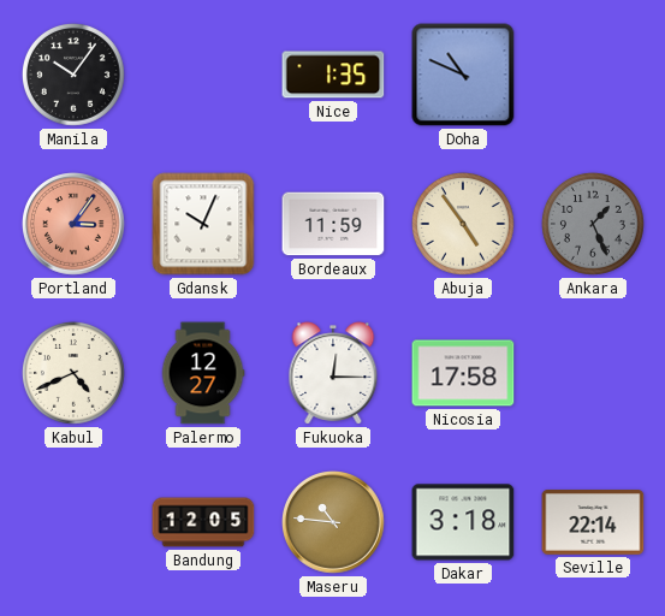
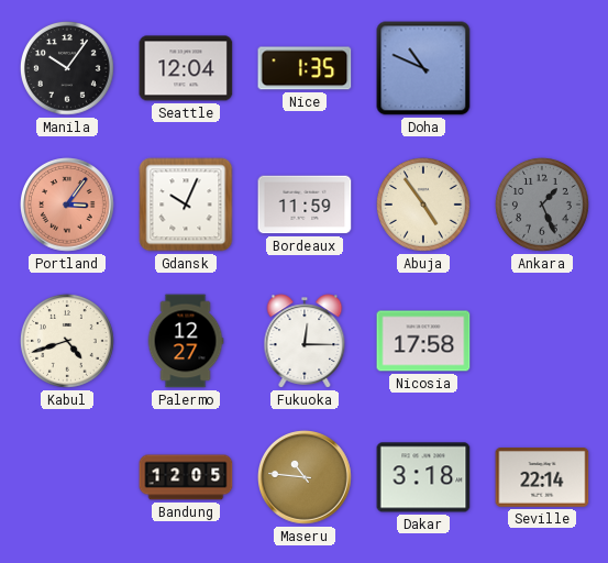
Seattle: none -> 12:04 (186, 68)
Kabul: 4:41 -> 4:42 (67, 341)
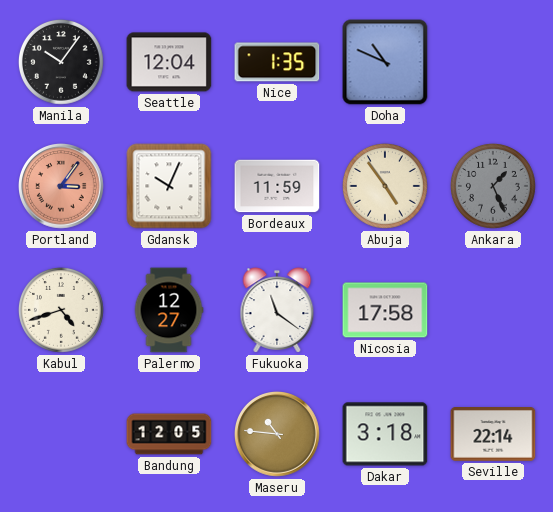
Fukuoka: 12:15 -> 11:21 (277, 310)
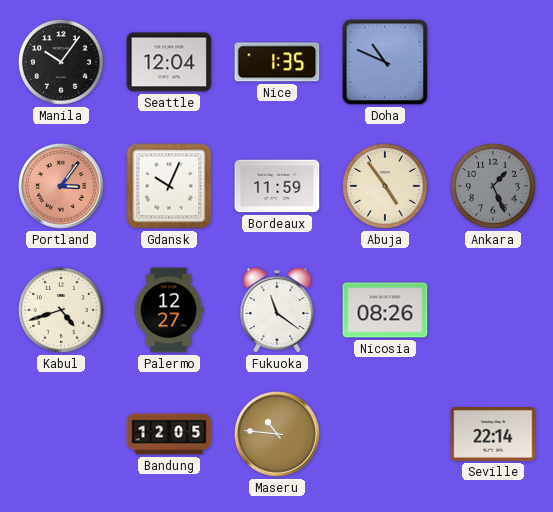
Nicosia: 17:58 -> 08:26 (385, 310)
Dakar: 3:18 -> none (385, 434)
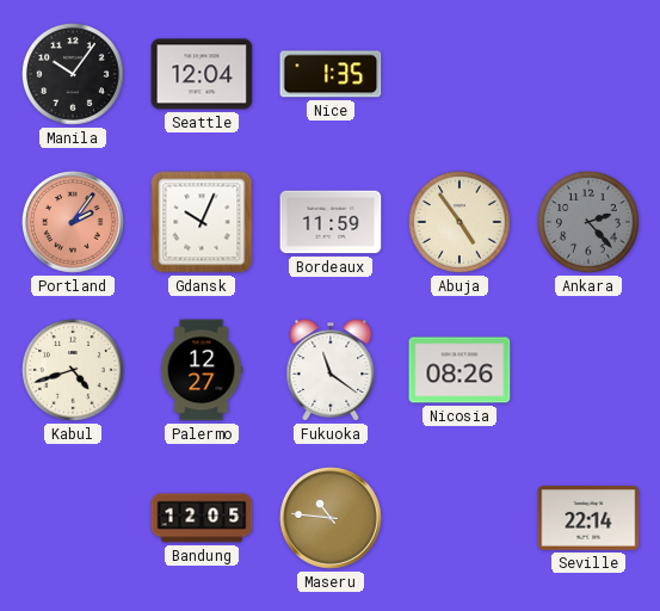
Doha: 10:49 -> none (385, 62)
Portland: 3:06 -> 2:06 (73, 222)
Ankara: 1:26 -> 2:23 (588, 222)
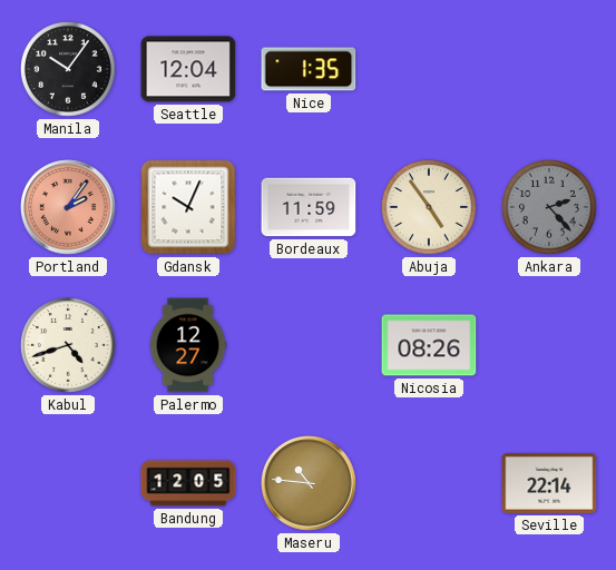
Fukuoka: 11:21 -> none (331, 370)
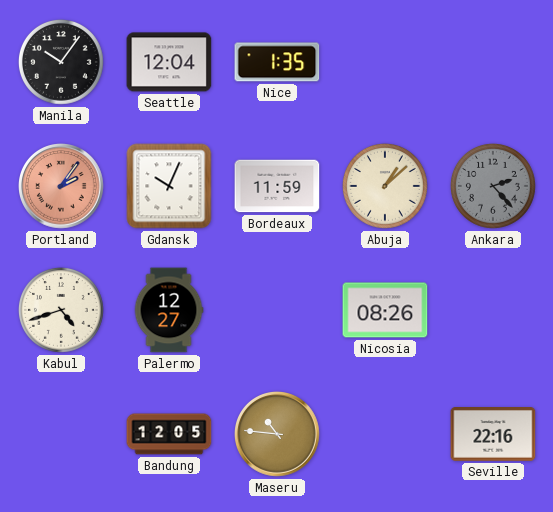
Abuja: 4:54 -> 1:08 (385, 186)
Seville: 22:14 -> 22:16 (493, 435)
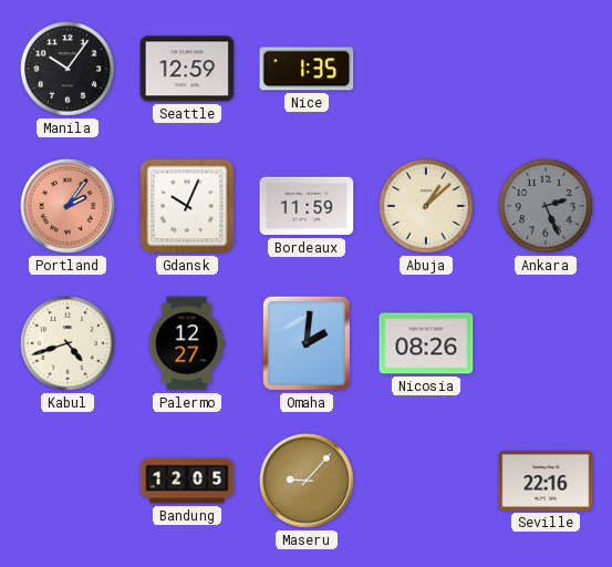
Seattle: 12:04 -> 12:59 (187, 69)
Ankara: 2:23 -> 2:26 (546, 206)
Omaha: none -> 2:01 (307, 343)
Maseru: 10:46 -> 9:07 (307, 481)
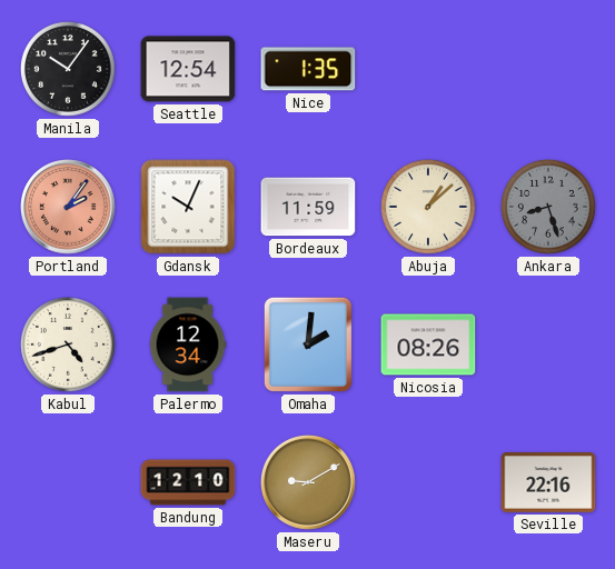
Seattle: 12:59 -> 12:54 (188, 69)
Ankara: 2:26 -> 8:27 (548, 207)
Palermo: 12:27 -> 12:34 (188, 345)
Bandung: 12:05 -> 12:10 (188, 482)
Maseru: 9:07 -> 9:10 (308, 482)
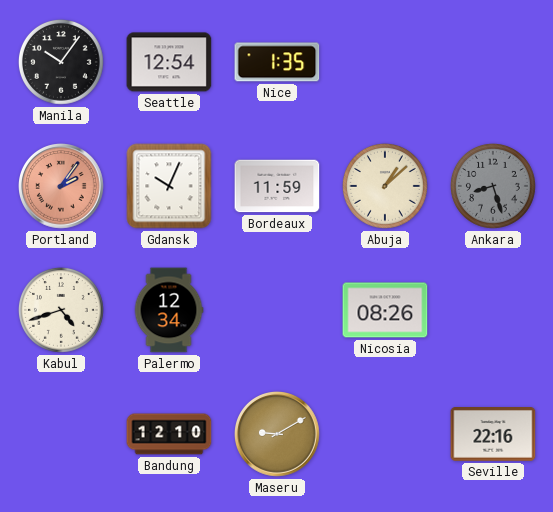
Omaha: 2:01 -> none (308, 345)
